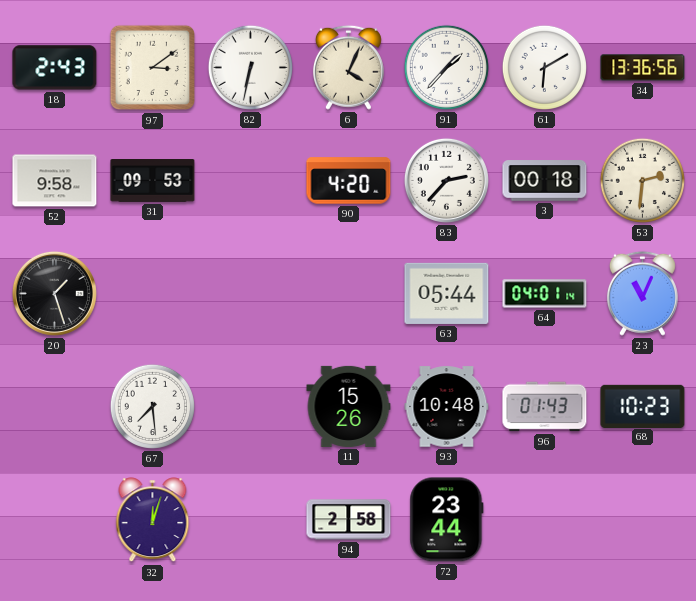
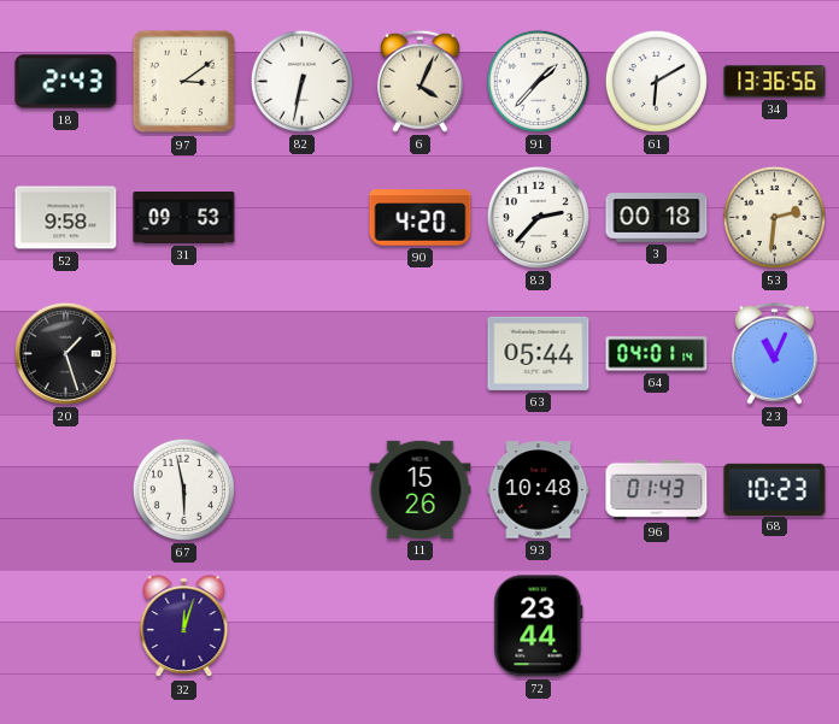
67: 7:29 -> 5:58 (183, 489)
94: 2:58 -> none (349, 520)
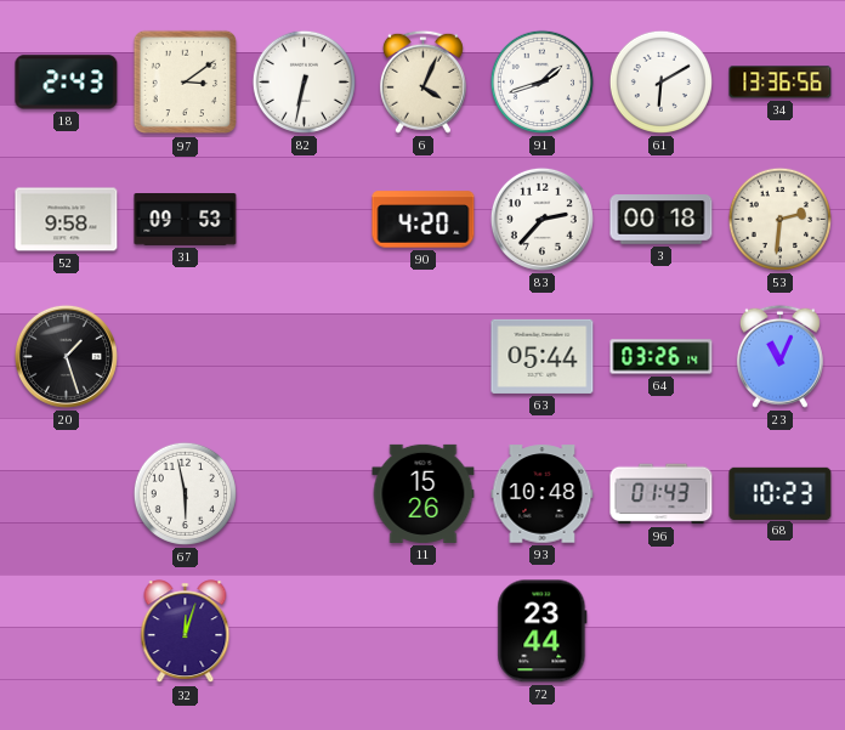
91: 1:37 -> 1:42 (541, 81)
64: 04:01 -> 03:26 (662, 357)
